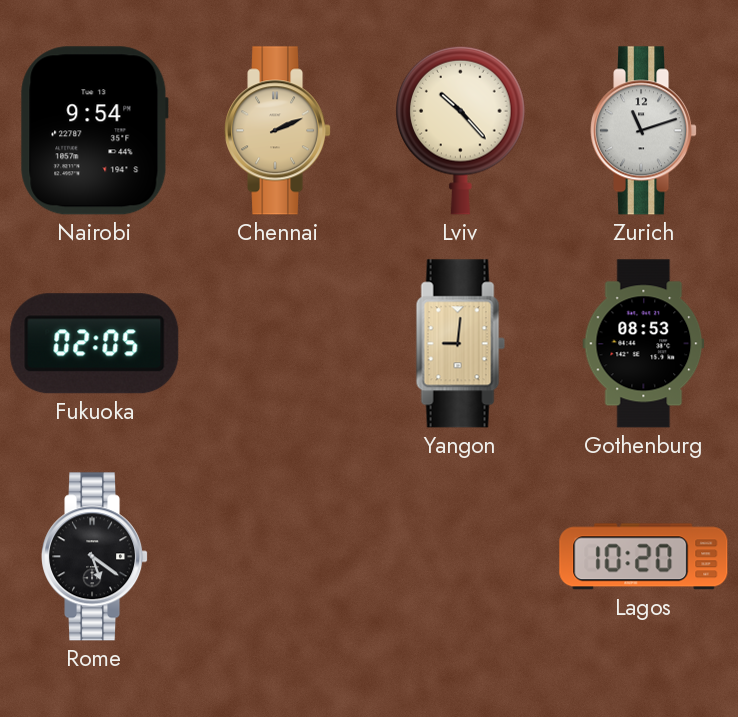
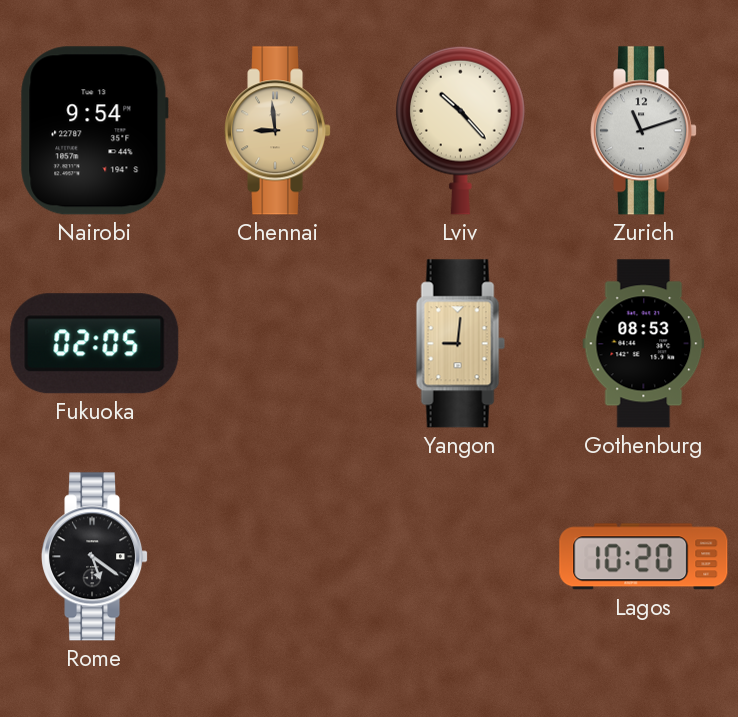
Chennai: 2:11 -> 8:59 (278, 131)
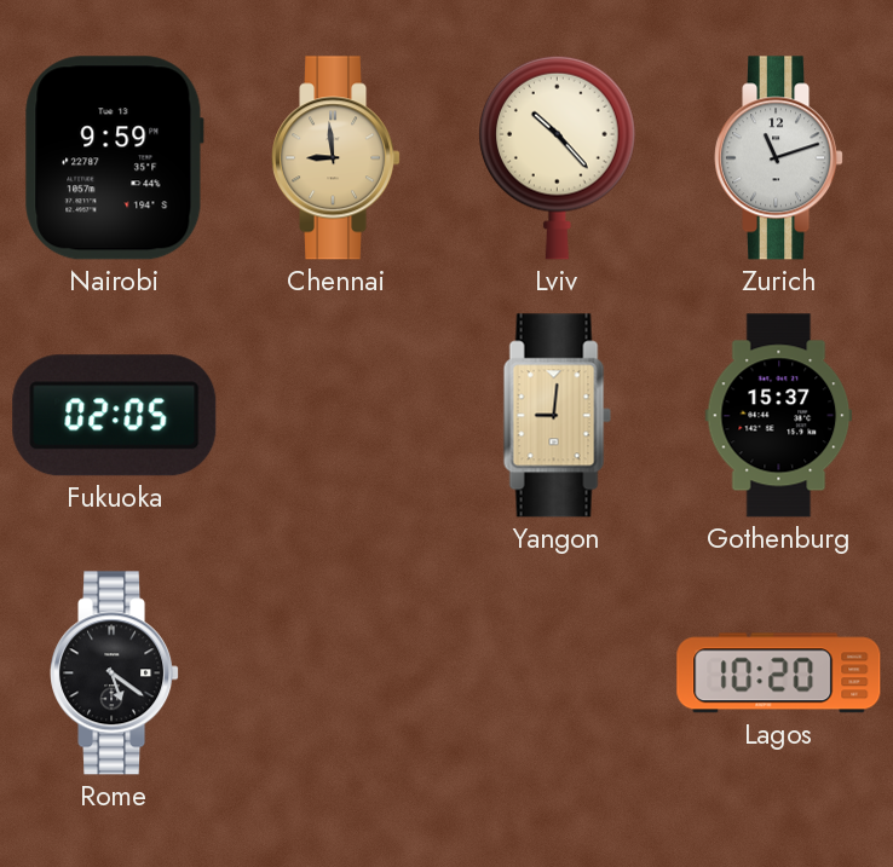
Nairobi: 9:54 -> 9:59 (114, 158)
Gothenburg: 08:53 -> 15:37 (779, 416)
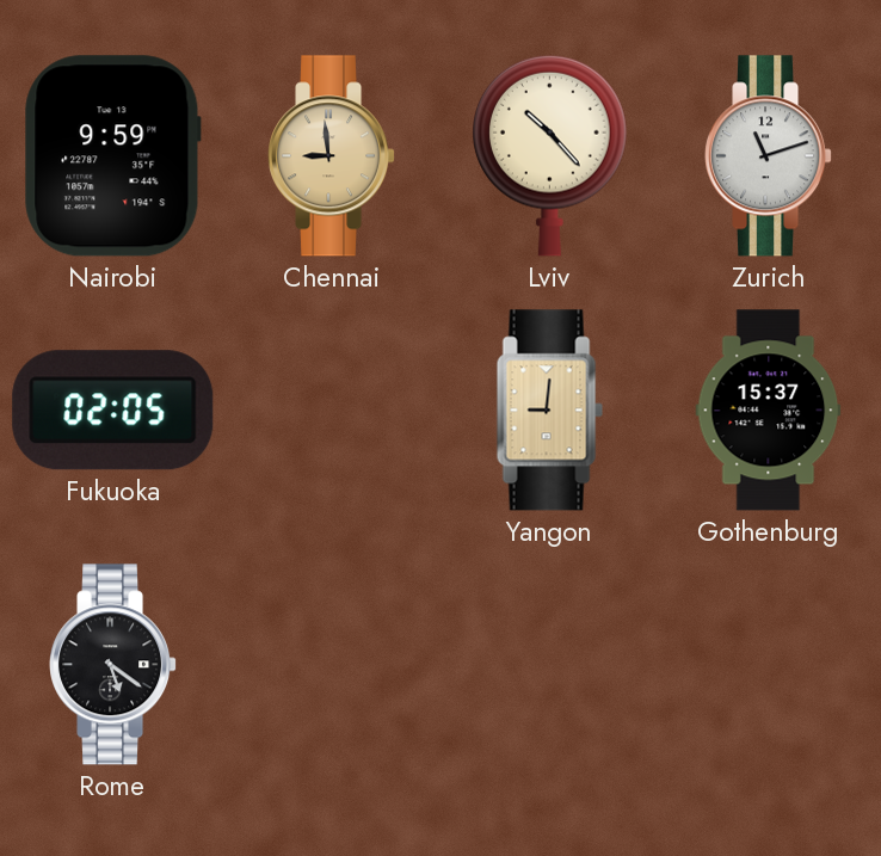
Lagos: 10:20 -> none (779, 674)
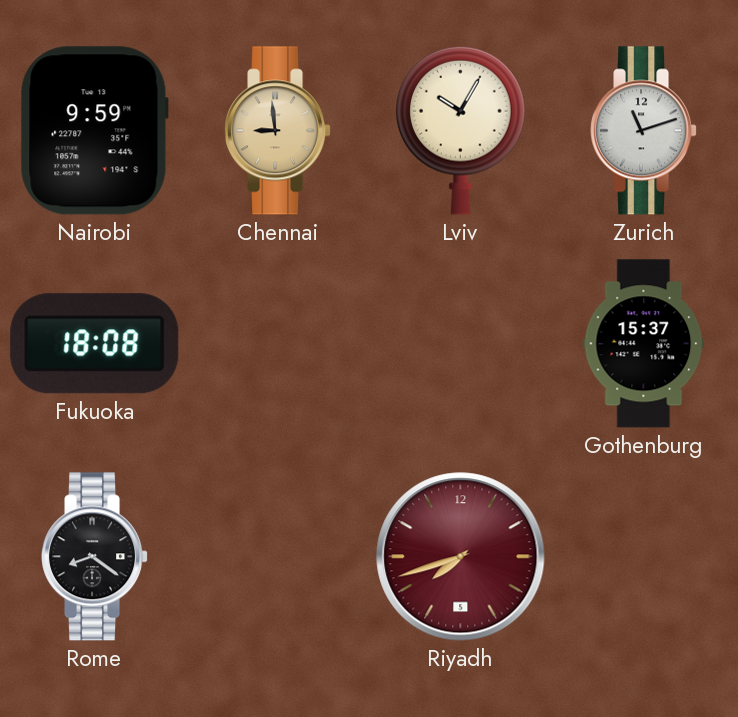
Lviv: 10:23 -> 10:05 (461, 130)
Fukuoka: 02:05 -> 18:08 (95, 344)
Yangon: 9:01 -> none (549, 411)
Rome: 5:21 -> 8:21 (95, 557)
Riyadh: none -> 7:42 (461, 557)
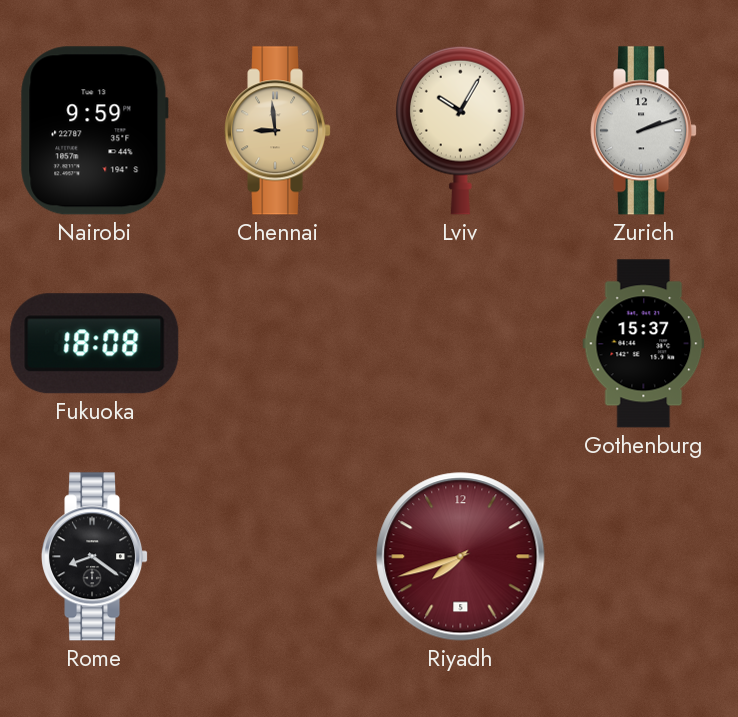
Zurich: 11:12 -> 2:12 (644, 131)
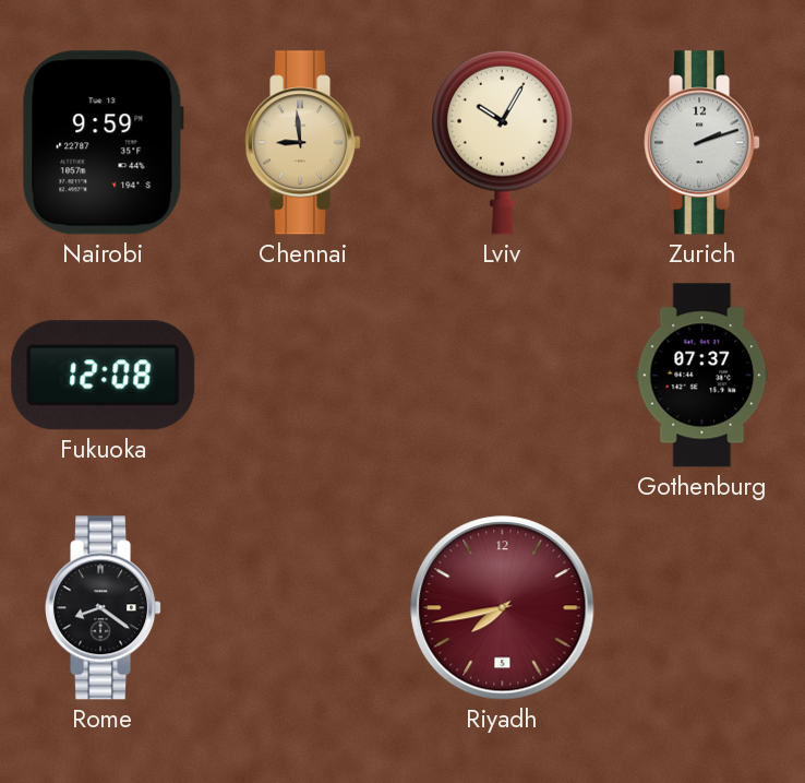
Fukuoka: 18:08 -> 12:08 (104, 376)
Gothenburg: 15:37 -> 07:37 (702, 376)
Riyadh: 7:42 -> 7:43 (503, 608)
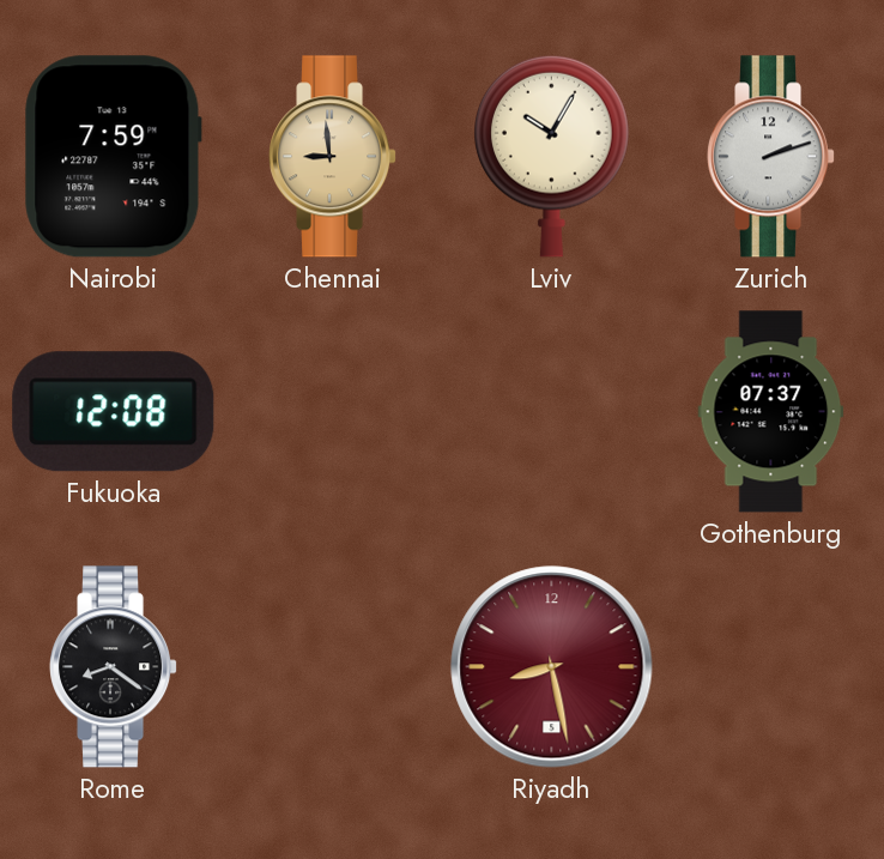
Nairobi: 9:59 -> 7:59 (113, 157)
Riyadh: 7:43 -> 8:28 (552, 667)
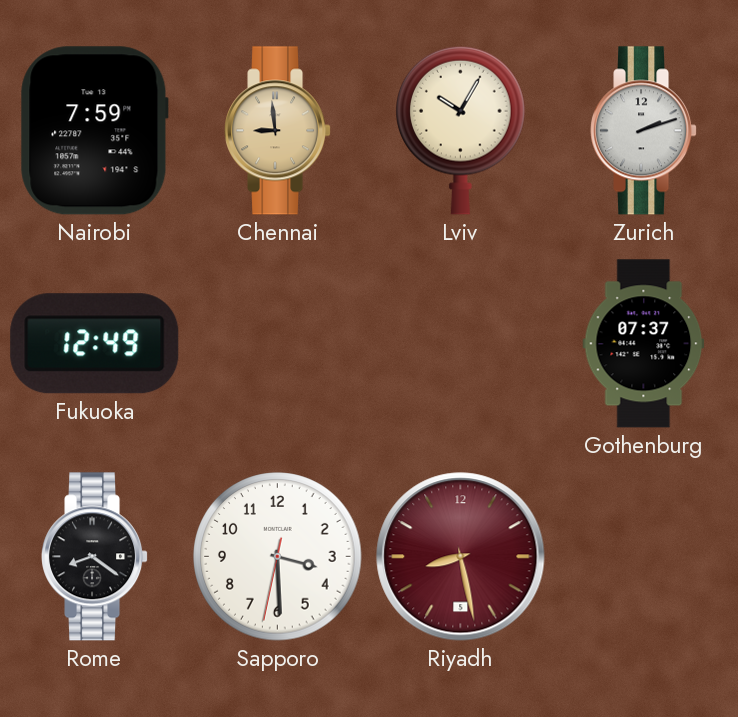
Fukuoka: 12:08 -> 12:49 (95, 344)
Sapporo: none -> 3:29 (278, 557)
